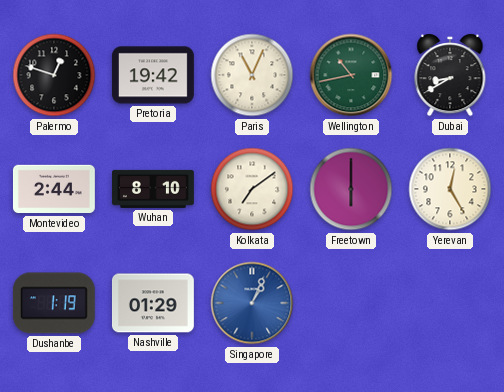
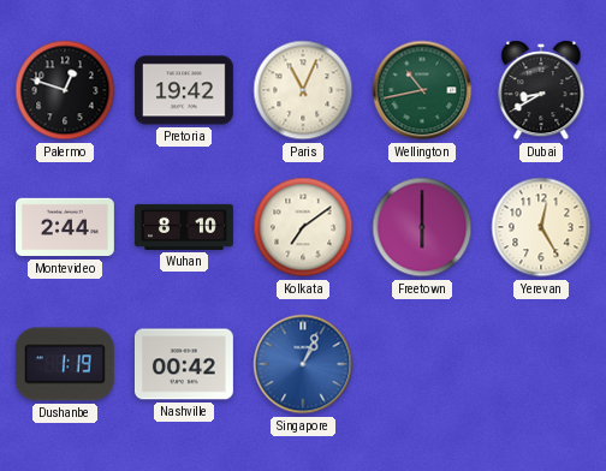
Nashville: 01:29 -> 00:42 (184, 364)
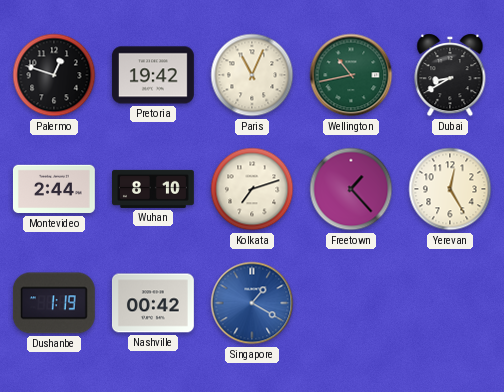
Kolkata: 7:09 -> 7:12 (252, 189)
Freetown: 6:00 -> 1:23 (351, 189)
Singapore: 1:04 -> 1:20 (252, 303)
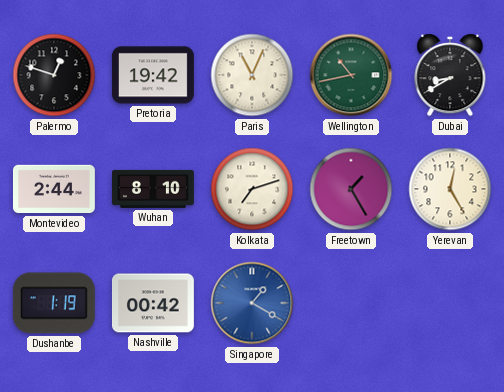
Freetown: 1:23 -> 1:25 (351, 189)
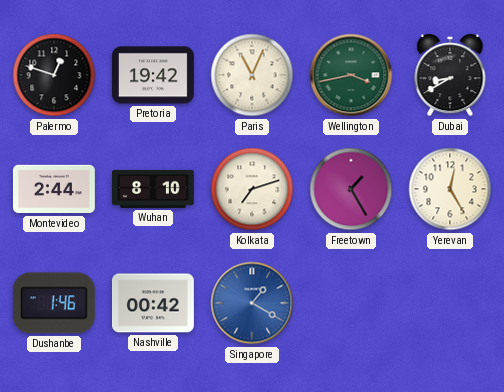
Wellington: 10:43 -> 3:43 (351, 75)
Dushanbe: 1:19 -> 1:46 (54, 303)
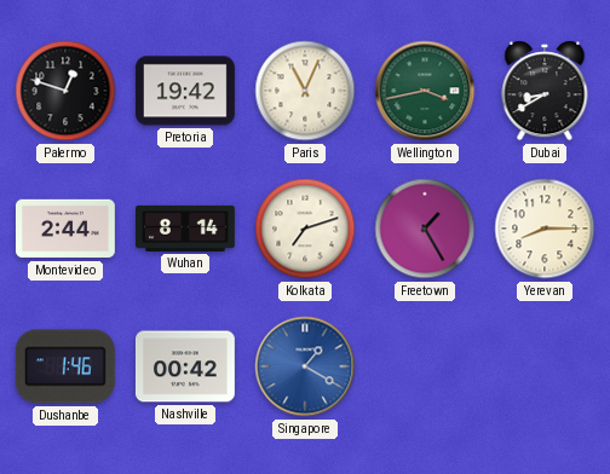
Wuhan: 8:10 -> 8:14 (186, 229)
Yerevan: 12:25 -> 8:15 (545, 229)
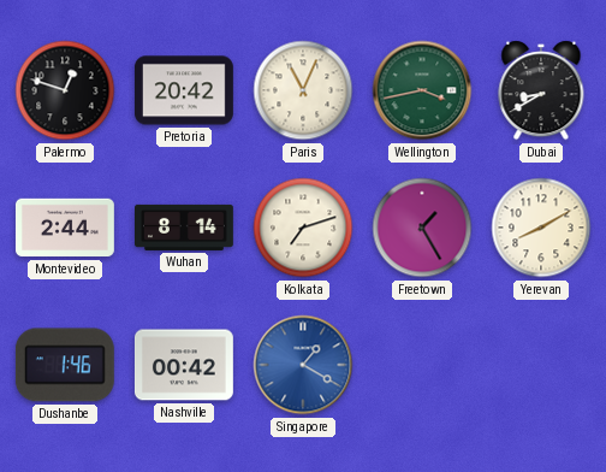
Pretoria: 19:42 -> 20:42 (184, 90)
Yerevan: 8:15 -> 8:10 (541, 228)
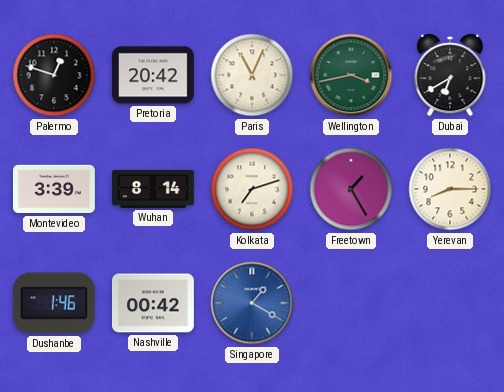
Dubai: 8:40 -> 6:40 (450, 75)
Montevideo: 2:44 -> 3:39 (54, 189)
Yerevan: 8:10 -> 8:15 (450, 189)
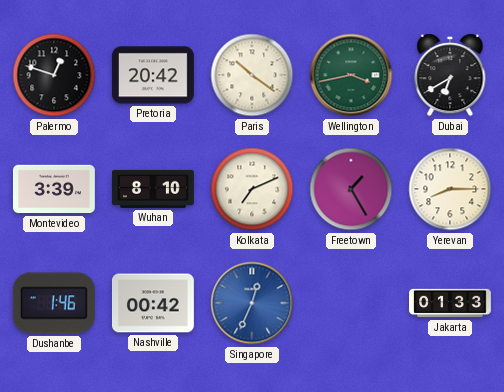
Paris: 11:04 -> 10:21 (252, 75)
Wuhan: 8:14 -> 8:10 (154, 189)
Kolkata: 7:12 -> 7:11 (252, 189)
Singapore: 1:20 -> 12:34 (252, 303)
Jakarta: none -> 01:33 (451, 303)
